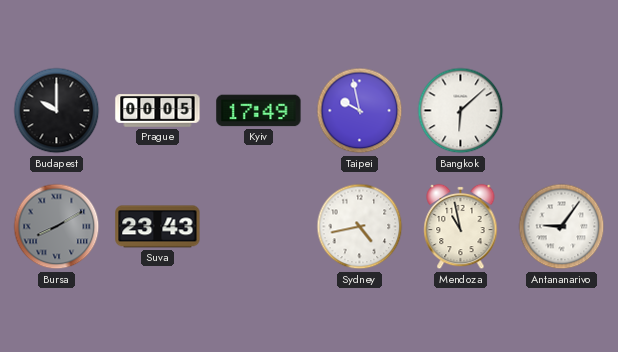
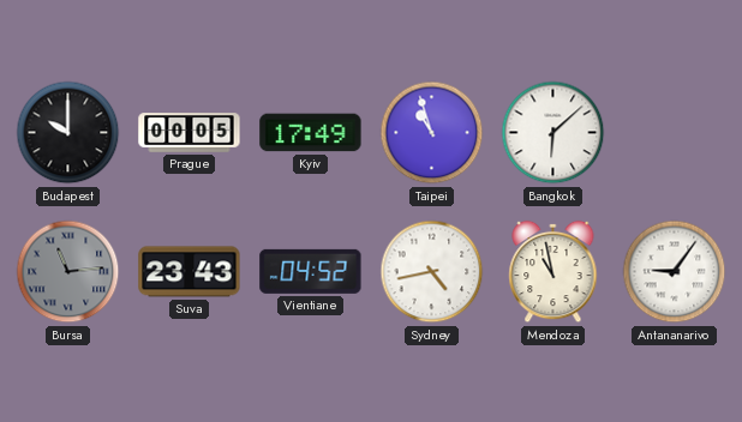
Taipei: 9:58 -> 10:57 (432, 133)
Bursa: 8:10 -> 11:14 (68, 272)
Vientiane: none -> 04:52 (311, 271)
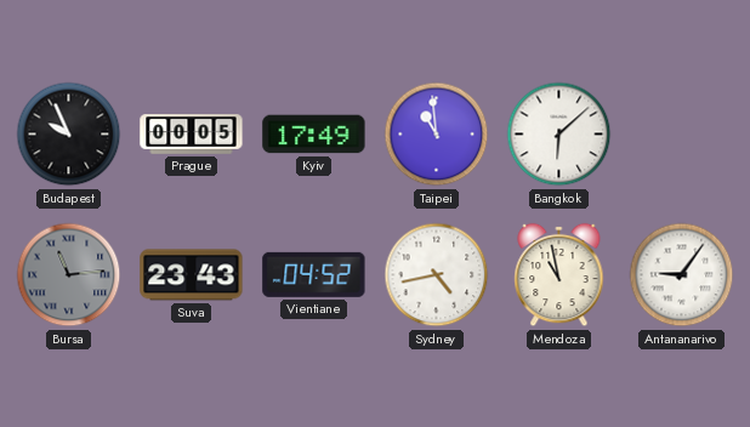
Budapest: 10:00 -> 9:56 (69, 135)
Taipei: 10:57 -> 10:59 (437, 135)
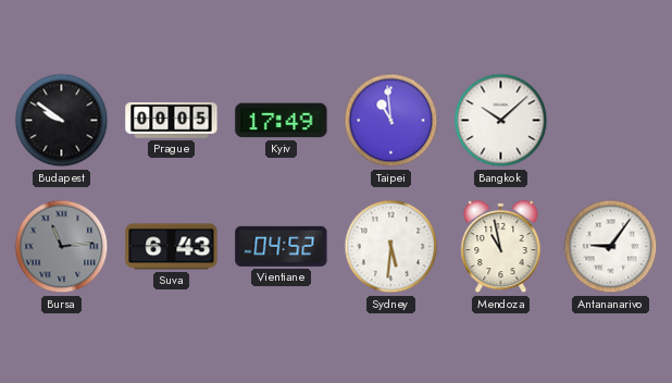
Budapest: 9:56 -> 9:51 (62, 121)
Bangkok: 6:08 -> 10:08 (501, 121)
Suva: 23:43 -> 6:43 (172, 247)
Sydney: 4:43 -> 5:31 (391, 247)
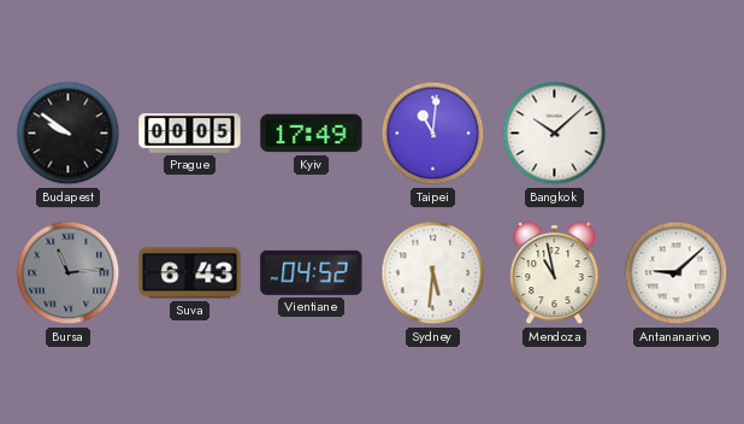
Taipei: 10:59 -> 11:01 (433, 134)
Antananarivo: 9:06 -> 9:08 (677, 273)
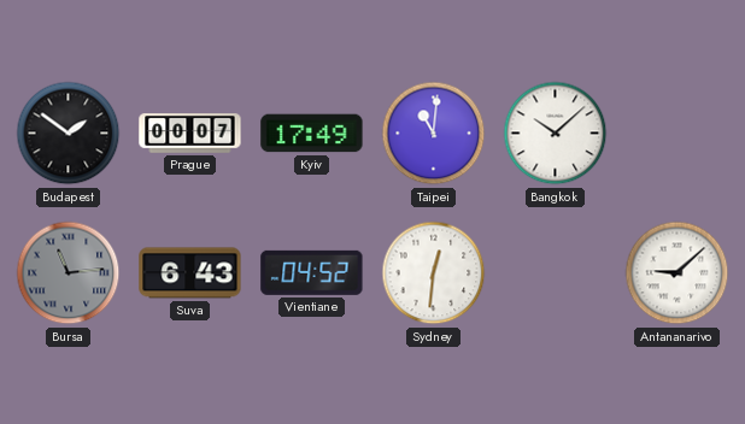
Budapest: 9:51 -> 1:51 (69, 134)
Prague: 00:05 -> 00:07 (190, 134)
Sydney: 5:31 -> 12:31 (434, 273)
Mendoza: 10:58 -> none (555, 273)
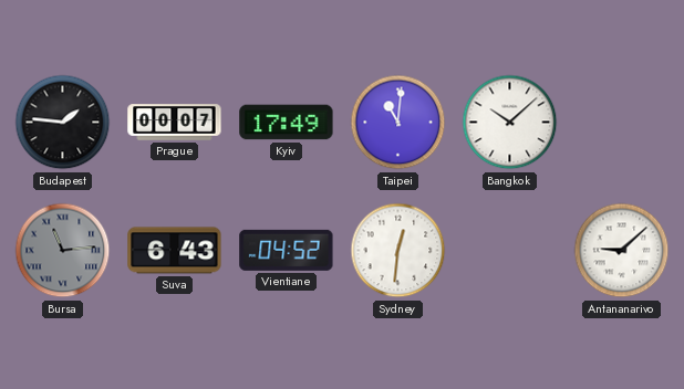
Budapest: 1:51 -> 1:46 (63, 123)
